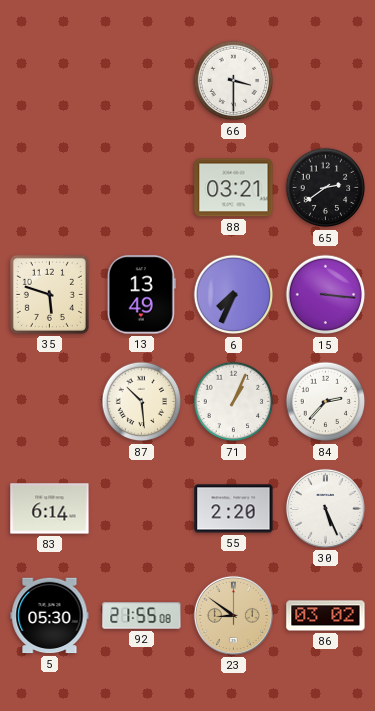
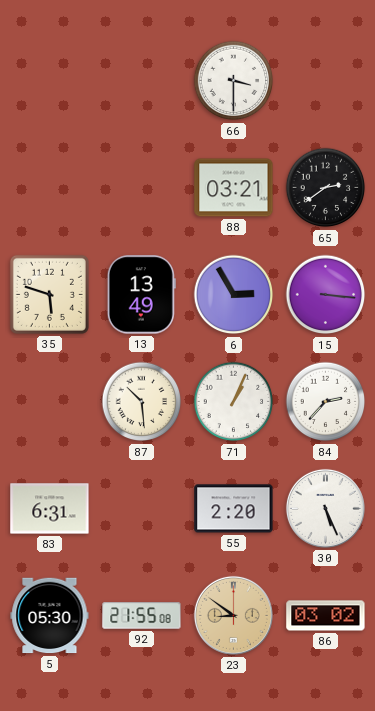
6: 7:34 -> 2:55 (234, 295)
83: 6:14 -> 6:31 (50, 509)
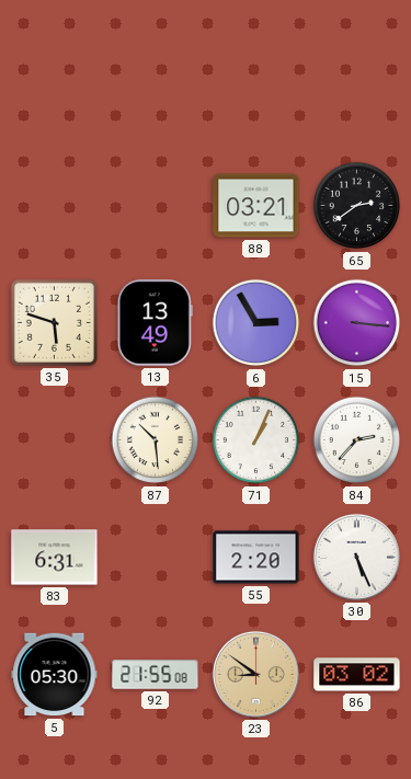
66: 3:30 -> none (234, 81)
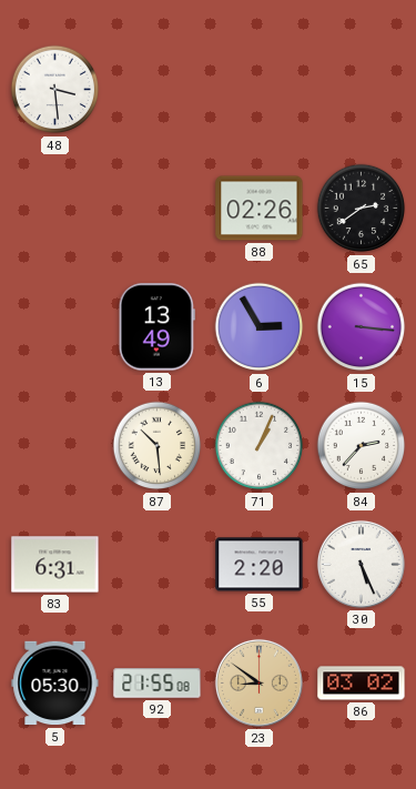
48: none -> 3:29 (55, 90)
88: 03:21 -> 02:26 (260, 209)
35: 5:48 -> none (54, 322)
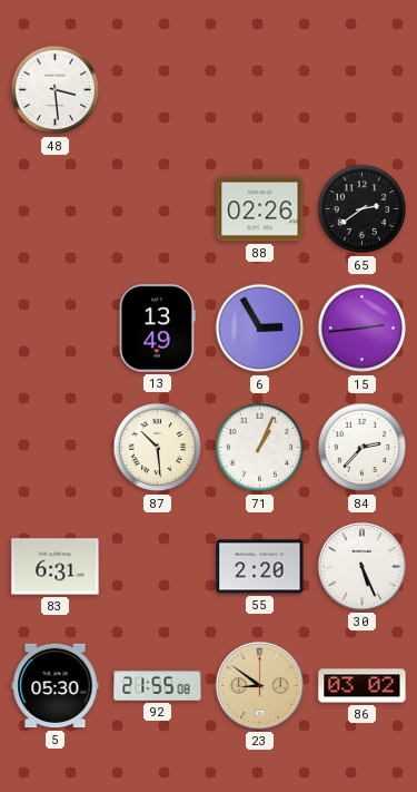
15: 3:16 -> 2:44 (363, 329)
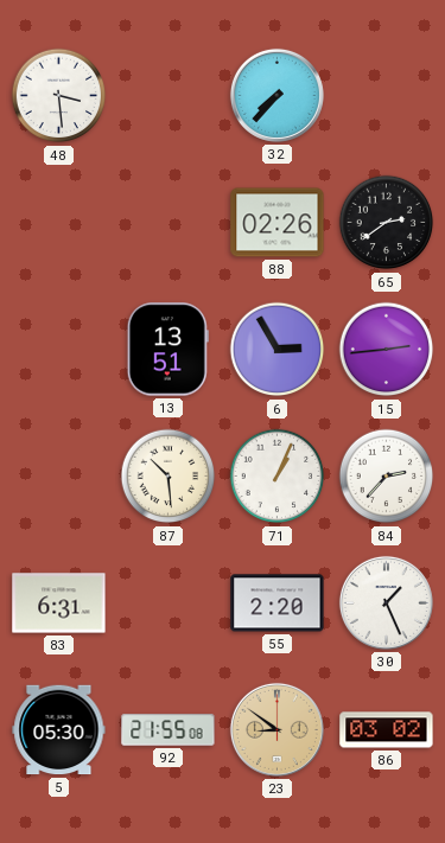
32: none -> 7:37 (276, 95)
13: 13:49 -> 13:51 (167, 350)
30: 5:26 -> 1:26 (386, 602)
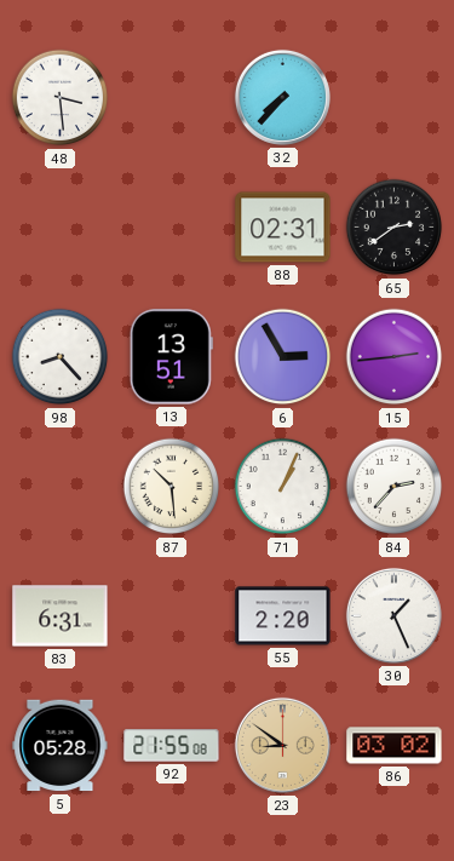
88: 02:26 -> 02:31 (283, 228)
98: none -> 8:23 (61, 357)
5: 05:30 -> 05:28 (61, 746)
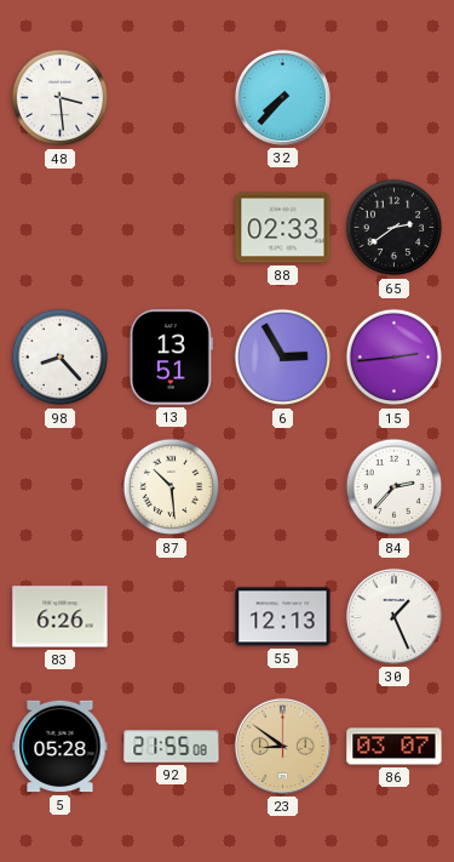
88: 02:31 -> 02:33 (283, 228)
71: 1:04 -> none (283, 487)
83: 6:31 -> 6:26 (61, 617)
55: 2:20 -> 12:13 (283, 617)
86: 03:02 -> 03:07 (395, 747)
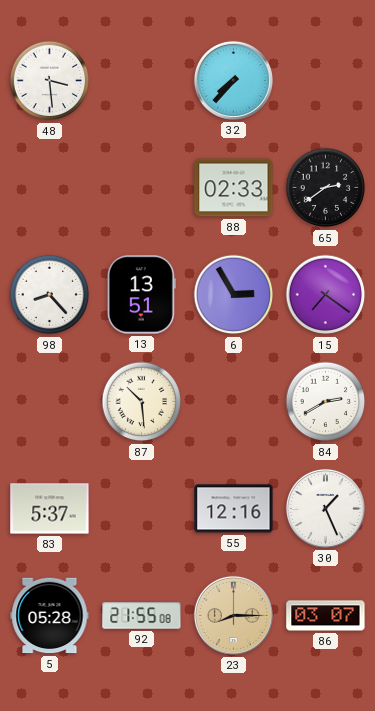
15: 2:44 -> 7:21 (326, 295)
84: 2:37 -> 2:40 (326, 402)
83: 6:26 -> 5:37 (50, 509)
55: 12:13 -> 12:16 (234, 509)
23: 8:51 -> 8:15 (233, 615)
